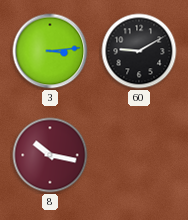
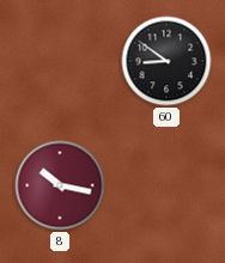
3: 3:14 -> none (50, 51)
60: 9:10 -> 8:51 (166, 61)
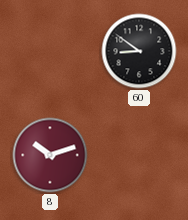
8: 10:17 -> 10:12 (50, 155)
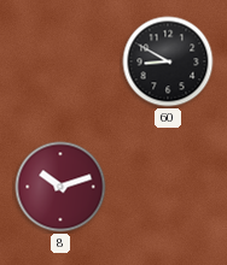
60: 8:51 -> 8:50 (168, 61)
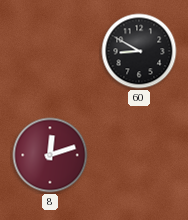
8: 10:12 -> 12:12 (50, 155)
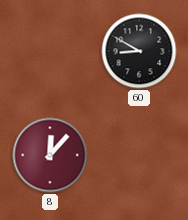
8: 12:12 -> 12:07 (50, 155)
